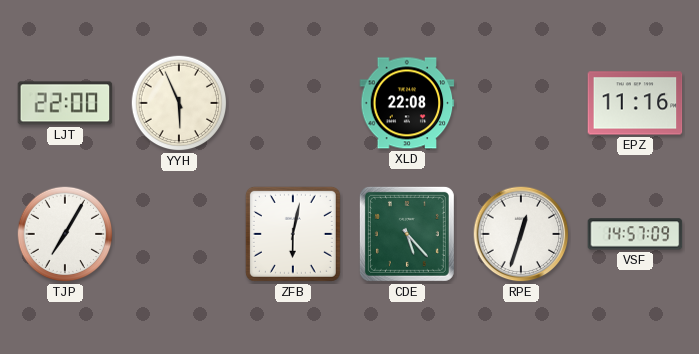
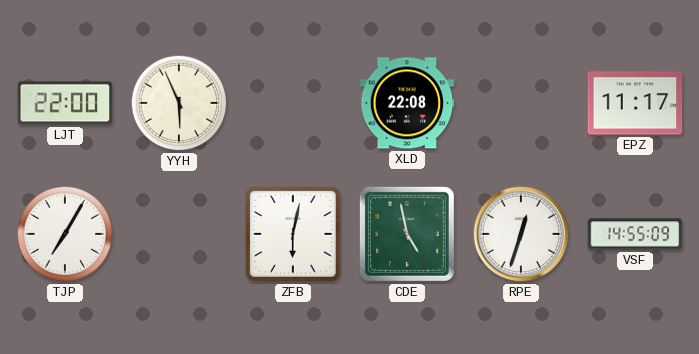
EPZ: 11:16 -> 11:17 (635, 103)
CDE: 5:23 -> 4:58 (407, 234)
VSF: 14:57 -> 14:55 (635, 234)
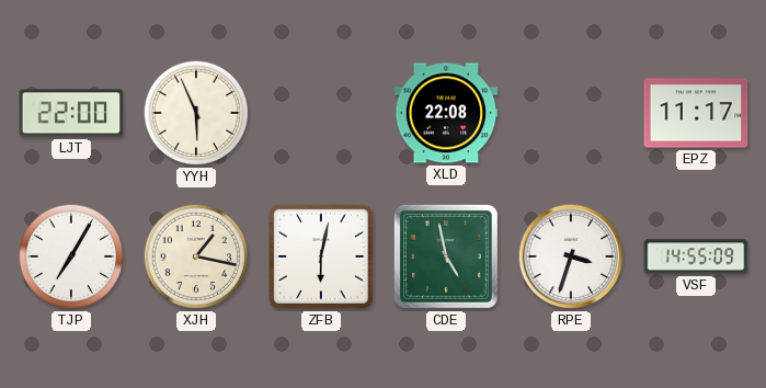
XJH: none -> 1:17 (196, 256)
RPE: 12:33 -> 3:33 (571, 256)
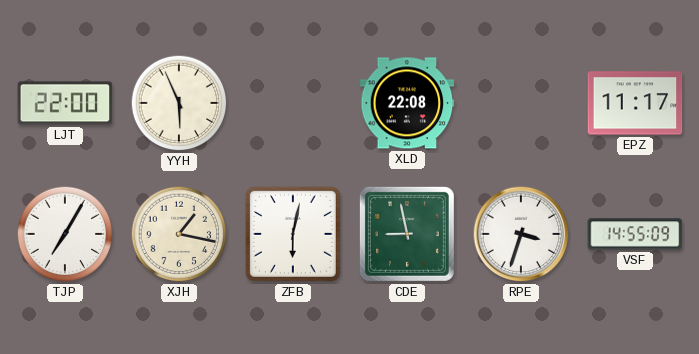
CDE: 4:58 -> 8:58 (407, 234)
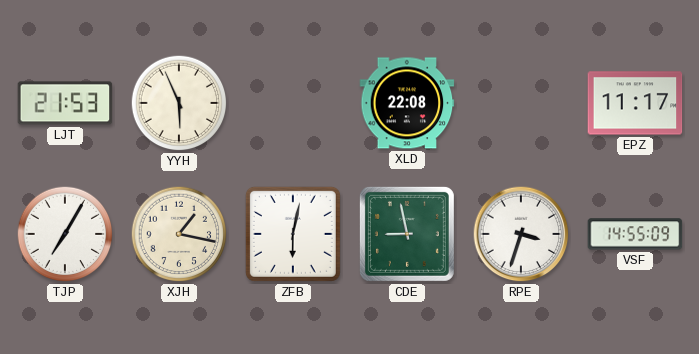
LJT: 22:00 -> 21:53 (65, 103)
